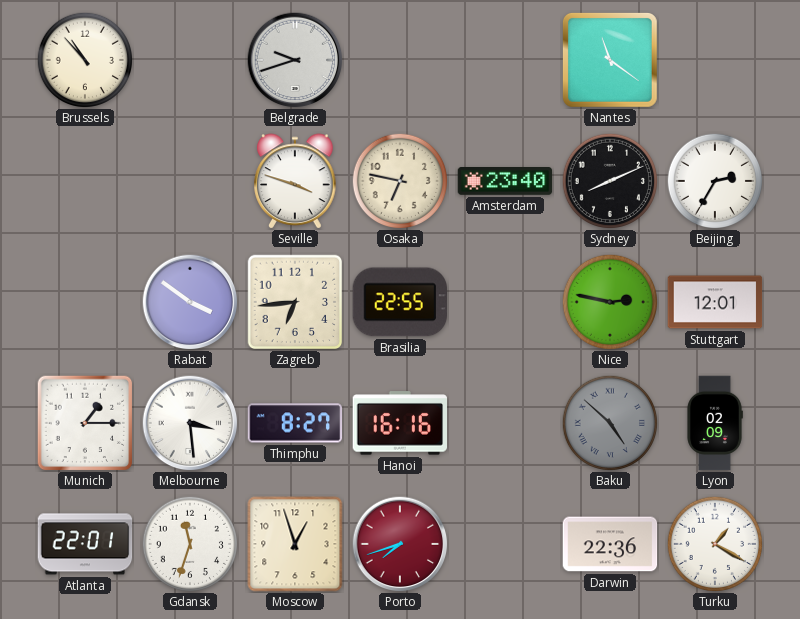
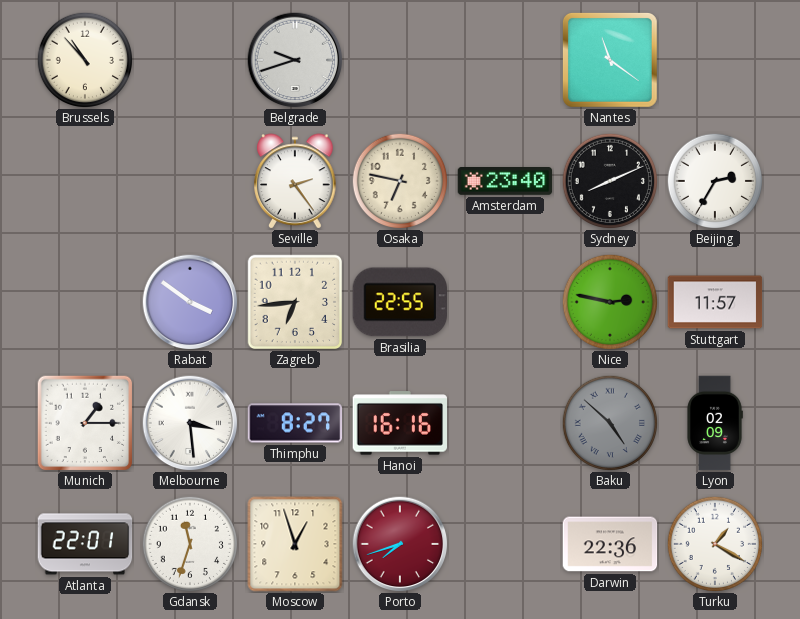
Seville: 3:48 -> 2:24 (295, 181)
Stuttgart: 12:01 -> 11:57 (715, 302)
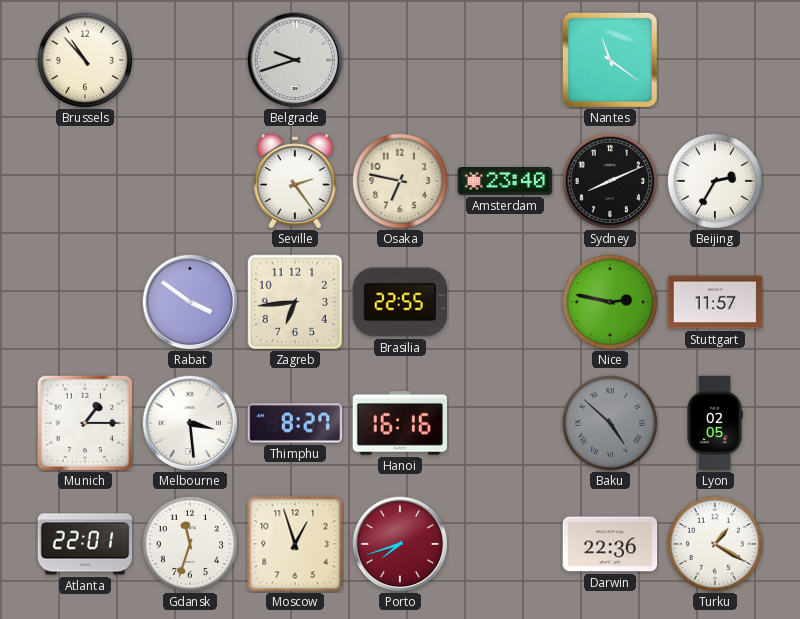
Lyon: 02:09 -> 02:05 (715, 423)
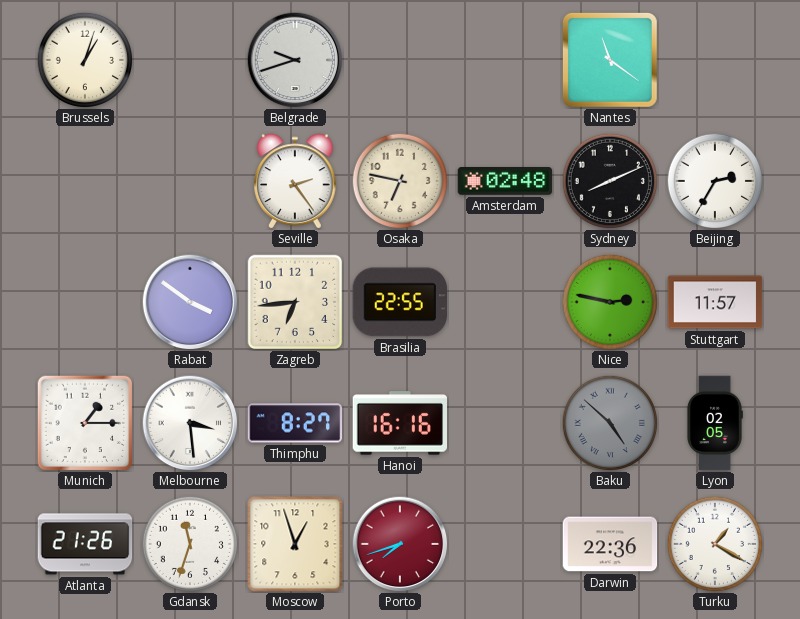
Brussels: 10:53 -> 1:03 (84, 59)
Amsterdam: 23:40 -> 02:48 (505, 181)
Atlanta: 22:01 -> 21:26 (85, 544)
